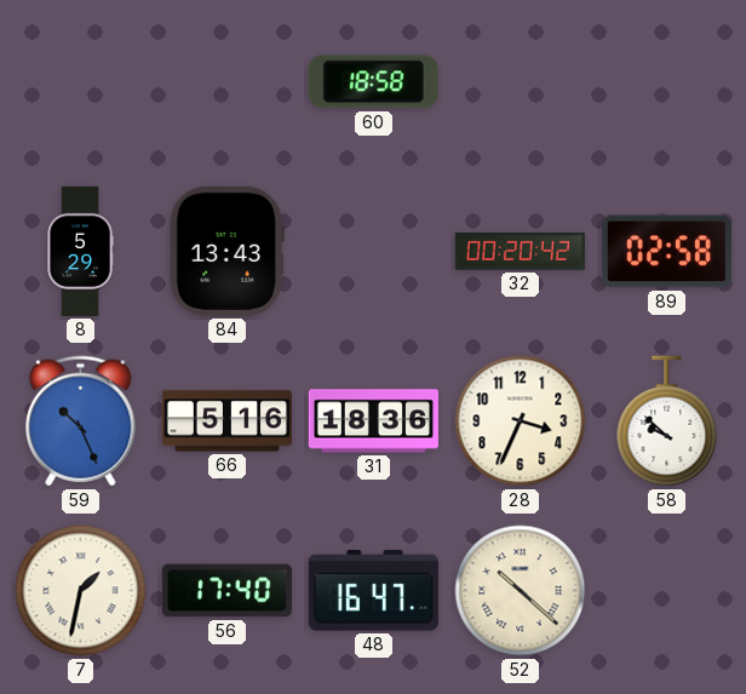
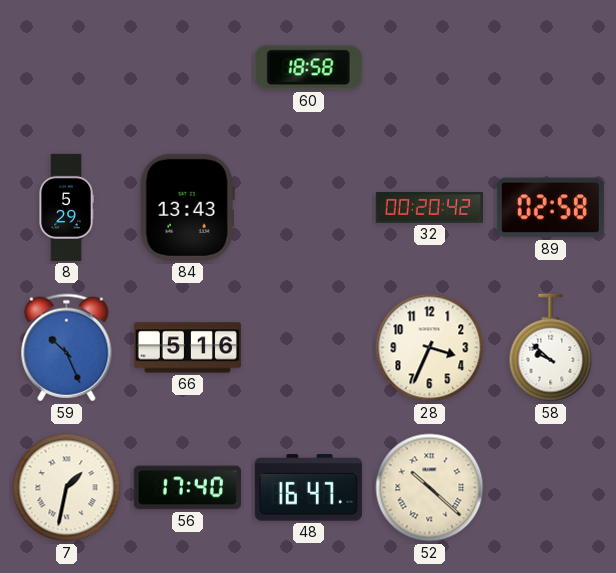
31: 18:36 -> none (373, 421)
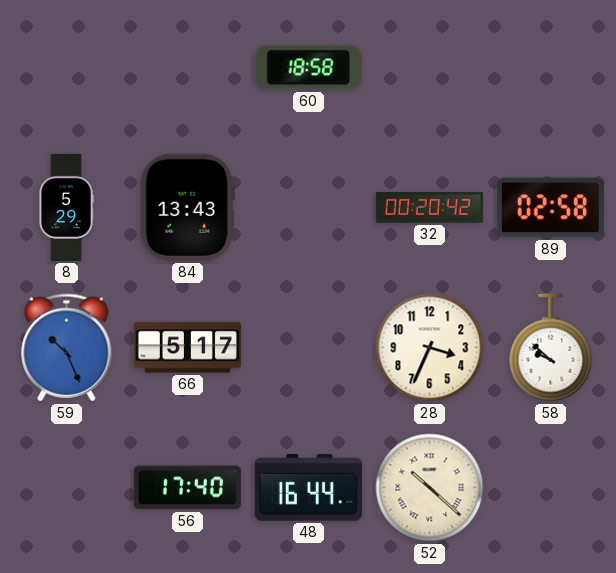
66: 5:16 -> 5:17 (187, 348)
7: 1:32 -> none (67, 488)
48: 16:47 -> 16:44 (308, 488)
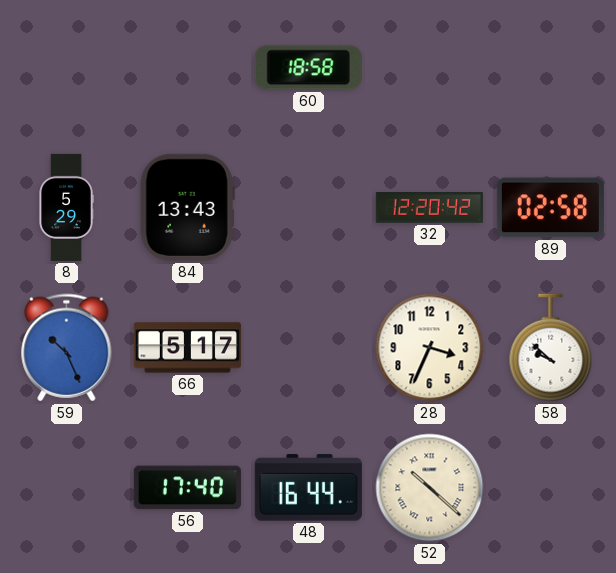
32: 00:20 -> 12:20 (429, 208)
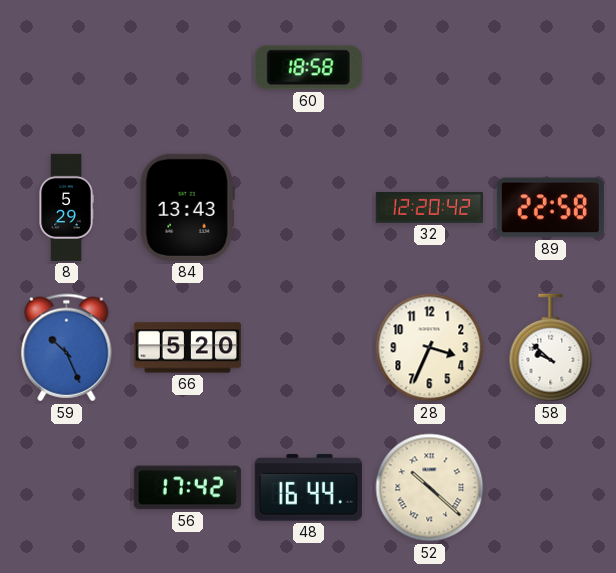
89: 02:58 -> 22:58 (550, 208)
66: 5:17 -> 5:20 (187, 348)
56: 17:40 -> 17:42 (187, 488)
